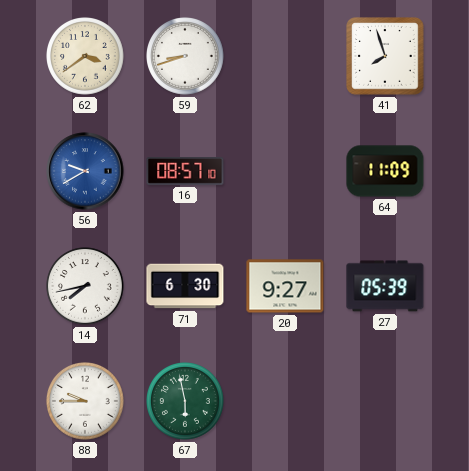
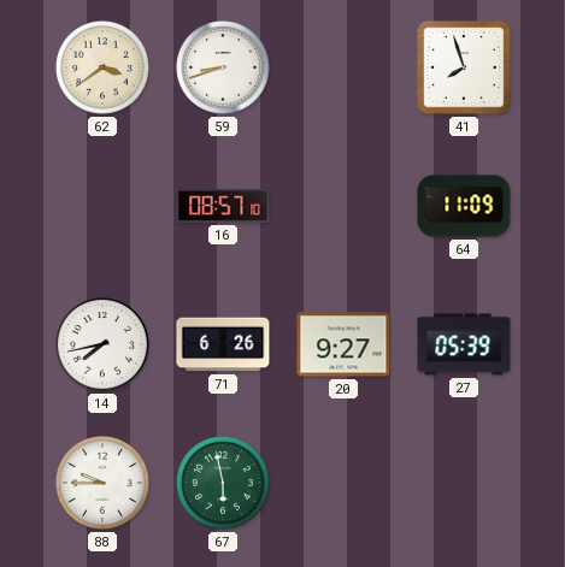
56: 9:40 -> none (85, 171)
71: 6:30 -> 6:26 (223, 344)
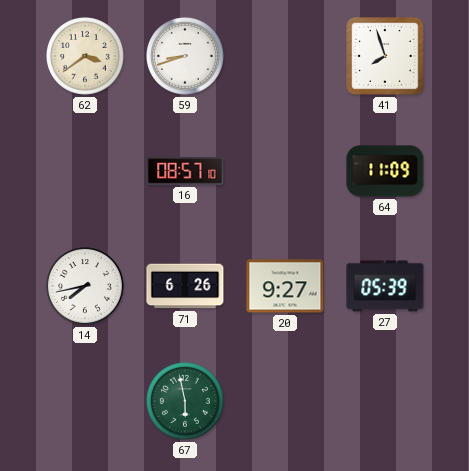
88: 9:45 -> none (104, 484)
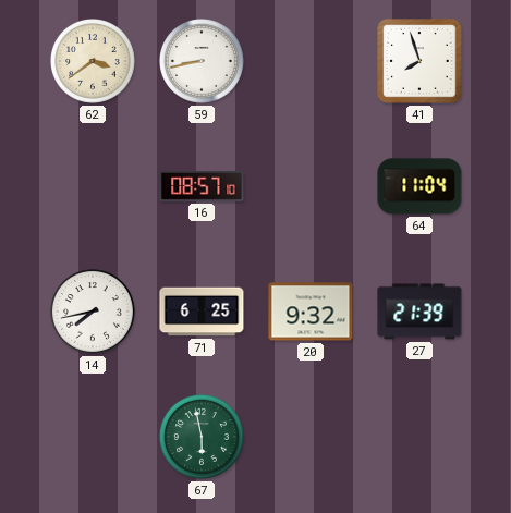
59: 8:42 -> 8:43 (203, 62)
64: 11:09 -> 11:04 (419, 186)
71: 6:26 -> 6:25 (202, 312)
20: 9:27 -> 9:32 (311, 312)
27: 05:39 -> 21:39 (419, 312)
